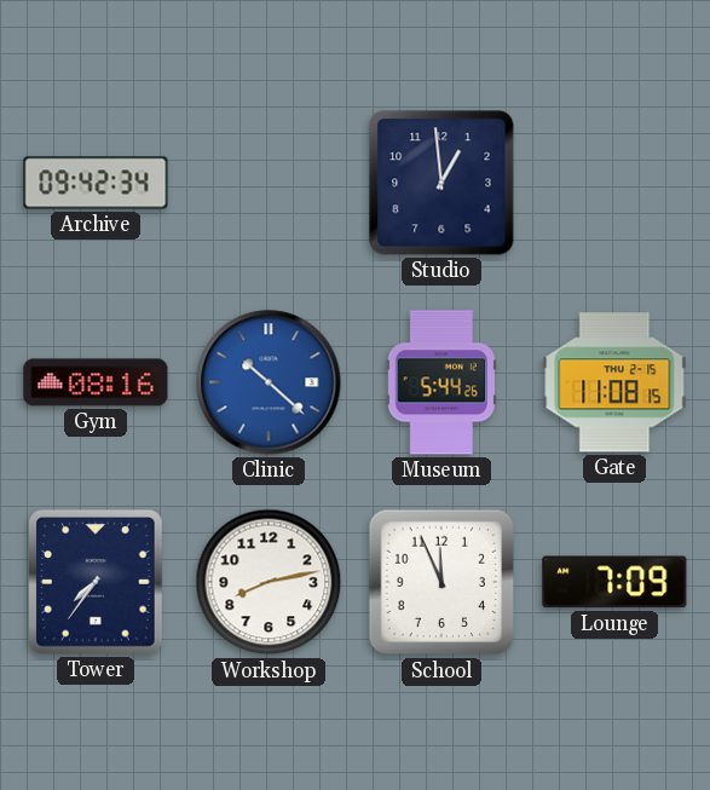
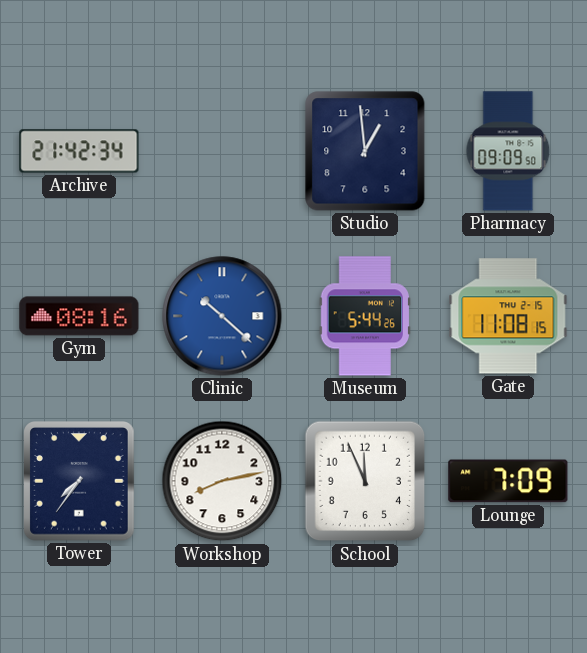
Archive: 09:42 -> 21:42 (79, 151)
Pharmacy: none -> 09:09 (508, 151)
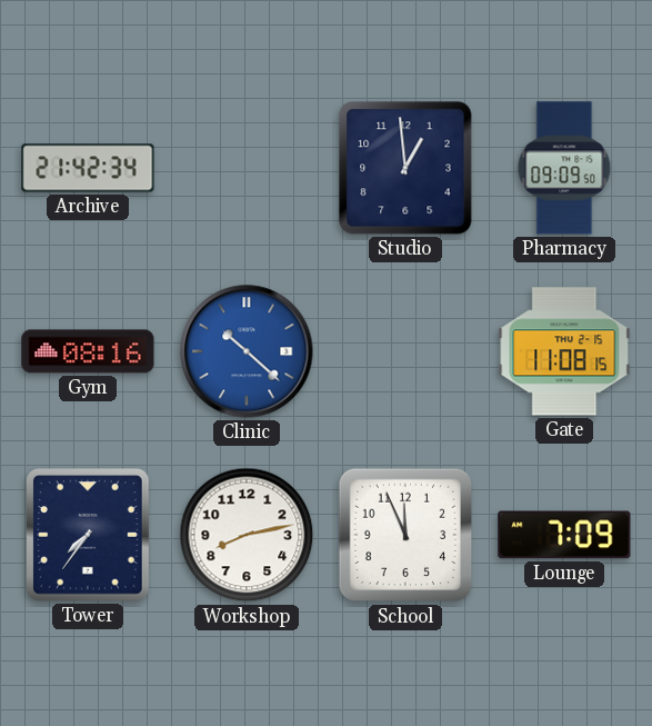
Museum: 5:44 -> none (364, 316)
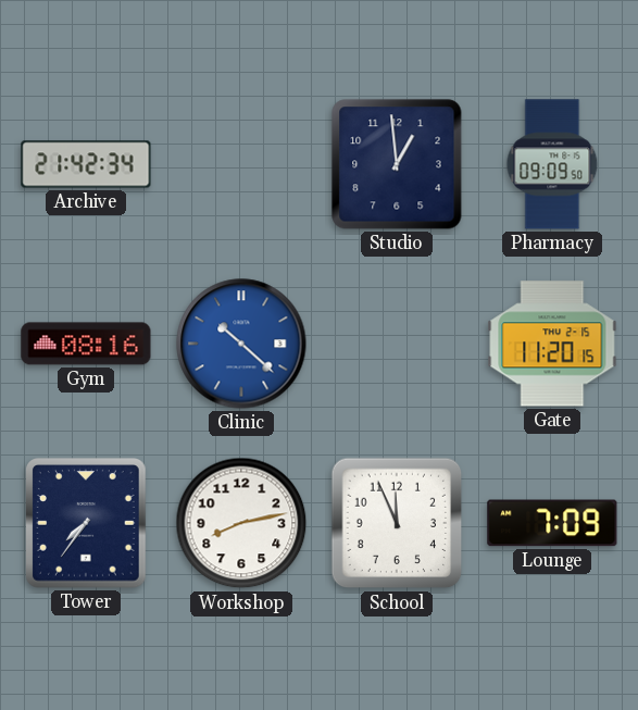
Gate: 11:08 -> 11:20 (552, 344)
